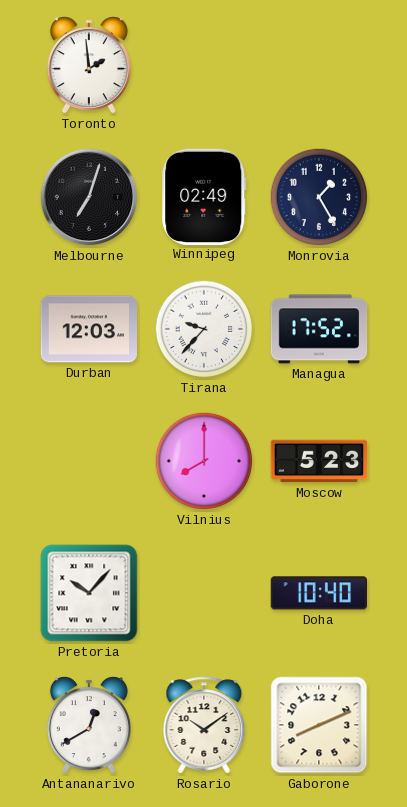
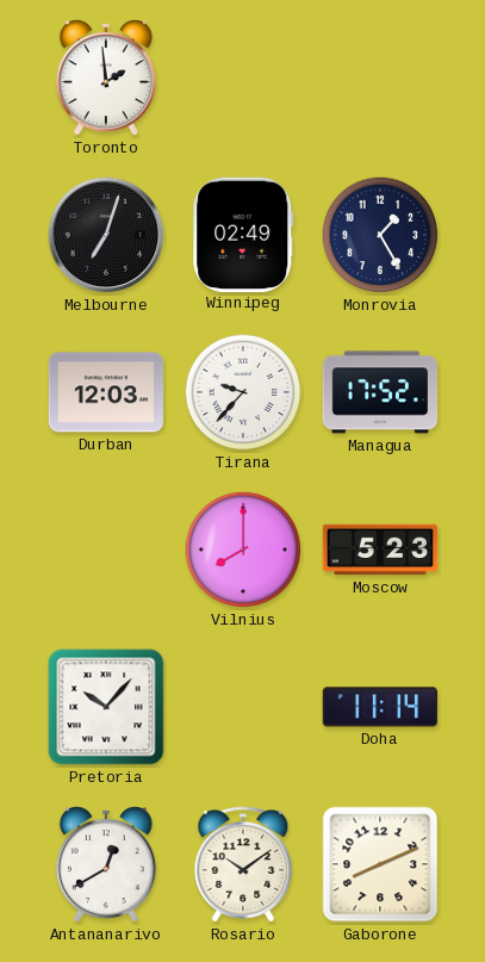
Doha: 10:40 -> 11:14 (379, 707)
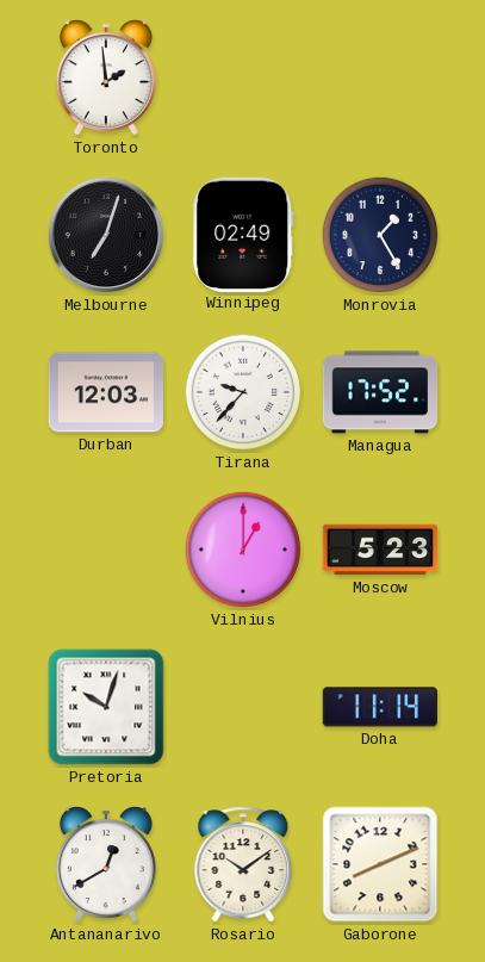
Vilnius: 8:00 -> 1:00 (243, 550)
Pretoria: 10:07 -> 10:03 (106, 707)
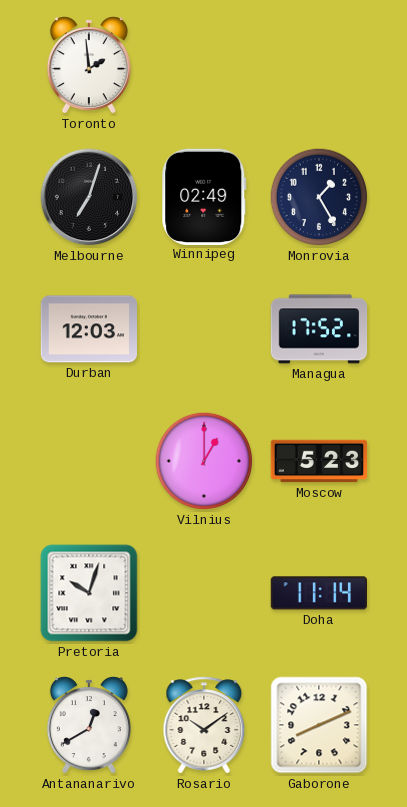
Tirana: 9:37 -> none (243, 392)
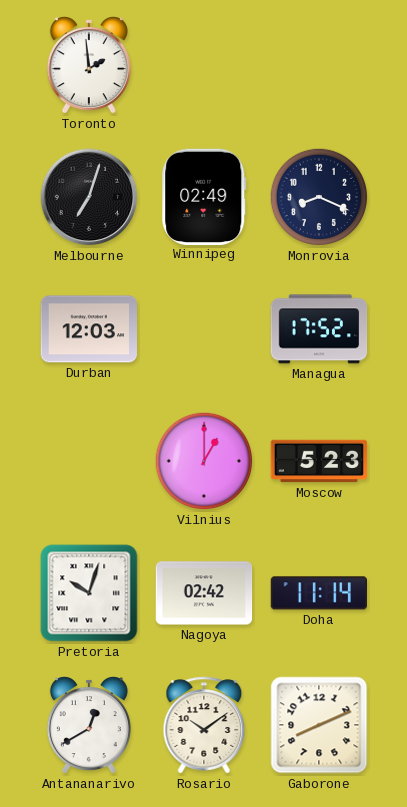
Monrovia: 1:25 -> 8:19 (319, 197)
Nagoya: none -> 02:42 (204, 593)
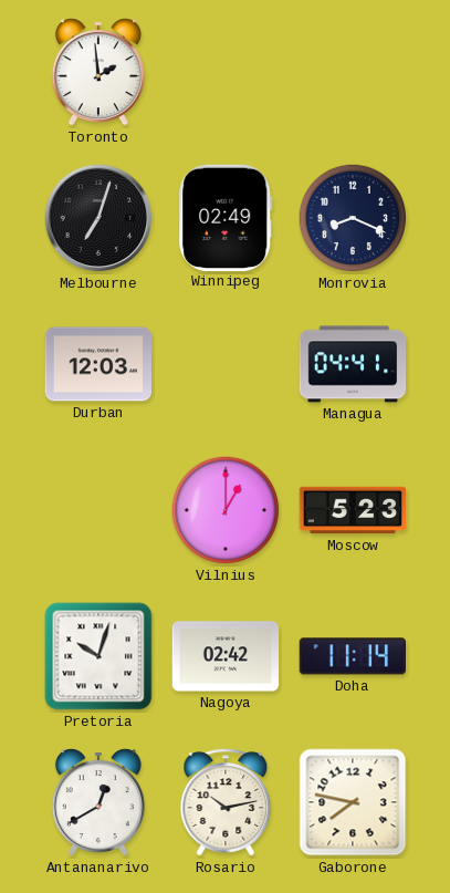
Managua: 17:52 -> 04:41 (353, 364)
Rosario: 10:09 -> 10:13 (226, 802)
Gaborone: 8:11 -> 7:47 (353, 802)
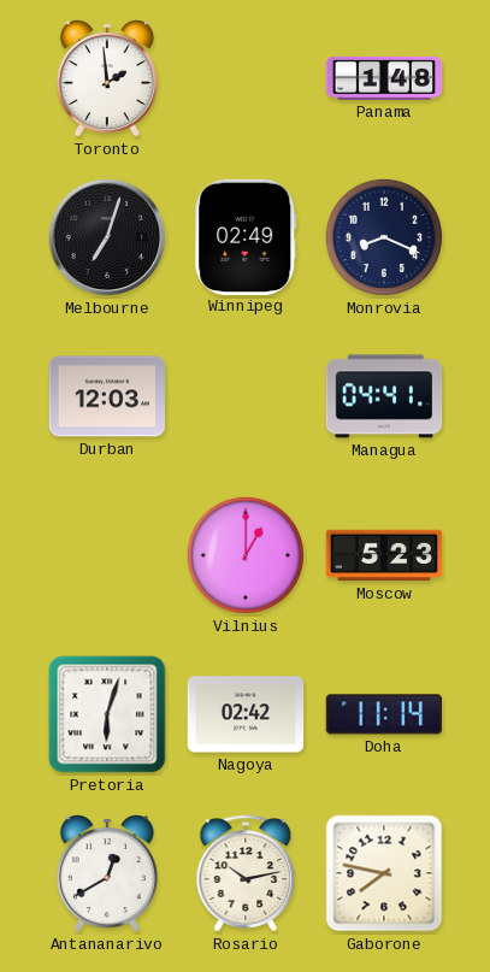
Panama: none -> 1:48 (384, 78)
Pretoria: 10:03 -> 6:03 (107, 714)
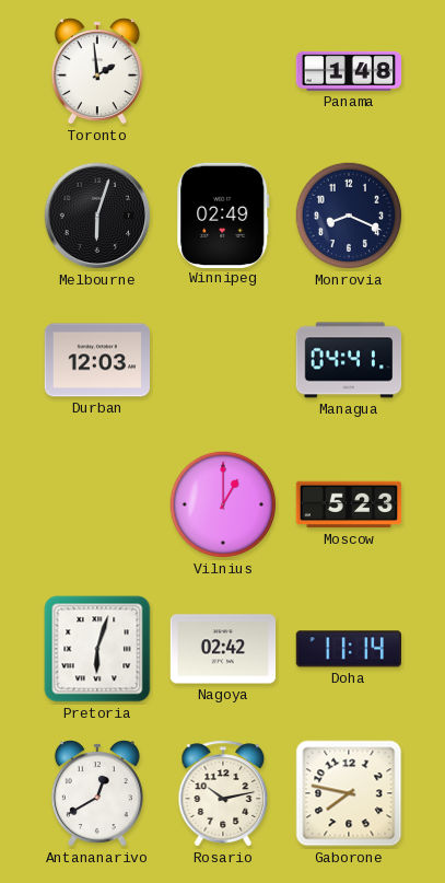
Melbourne: 7:03 -> 6:03 (97, 216)
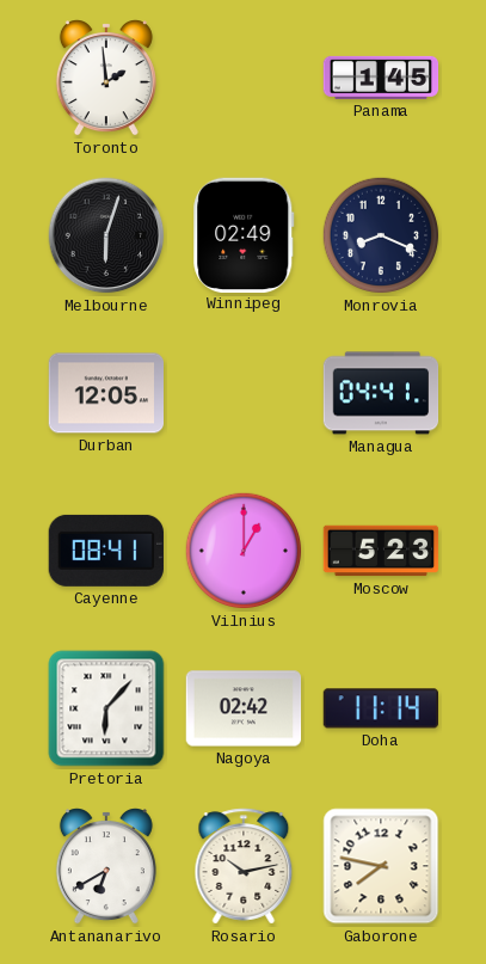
Panama: 1:48 -> 1:45 (381, 78)
Durban: 12:03 -> 12:05 (106, 393)
Cayenne: none -> 08:41 (106, 551)
Pretoria: 6:03 -> 6:07 (106, 708)
Antananarivo: 12:40 -> 6:40 (106, 866)
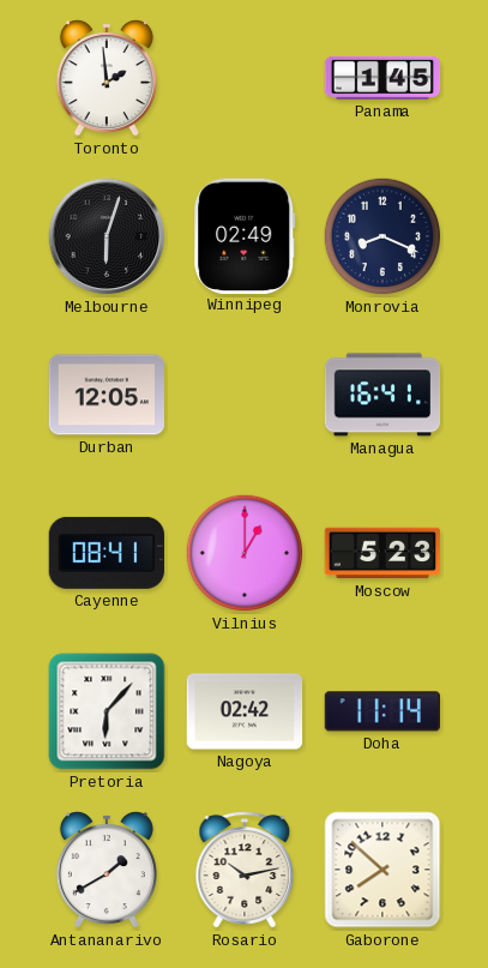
Managua: 04:41 -> 16:41 (382, 395)
Antananarivo: 6:40 -> 1:40 (107, 870)
Gaborone: 7:47 -> 7:52 (382, 870)
